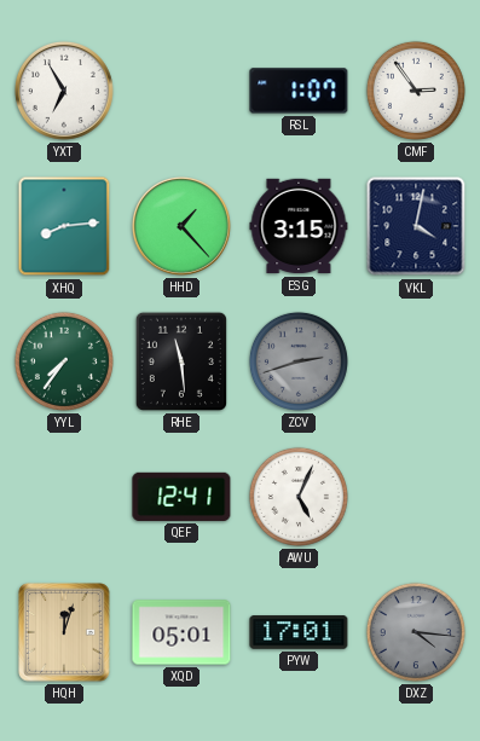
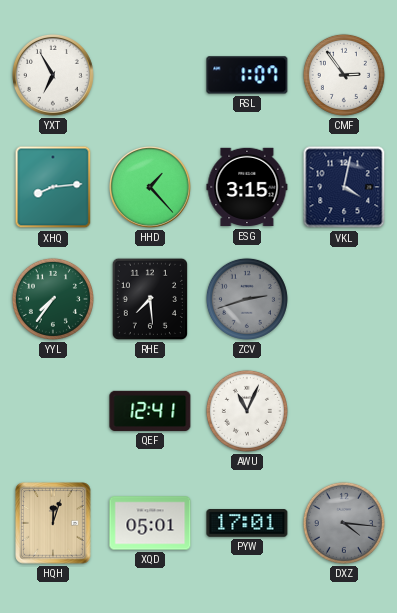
RHE: 11:29 -> 7:29 (150, 299)
AWU: 5:04 -> 11:04 (247, 411)
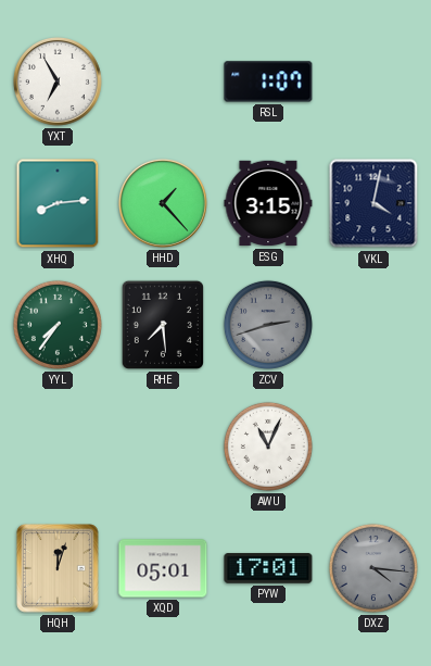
CMF: 2:54 -> none (344, 75)
QEF: 12:41 -> none (150, 411)
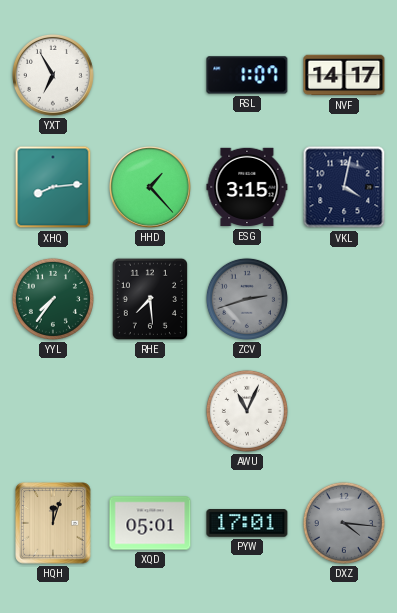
NVF: none -> 14:17 (344, 75)
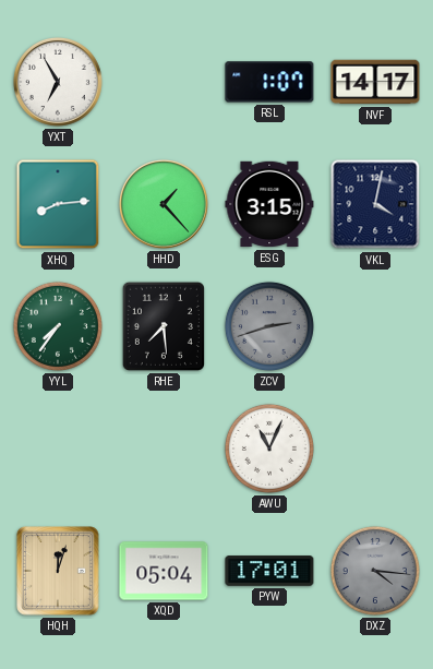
XQD: 05:01 -> 05:04 (164, 571)
